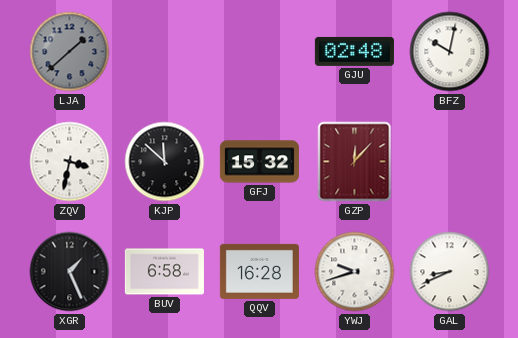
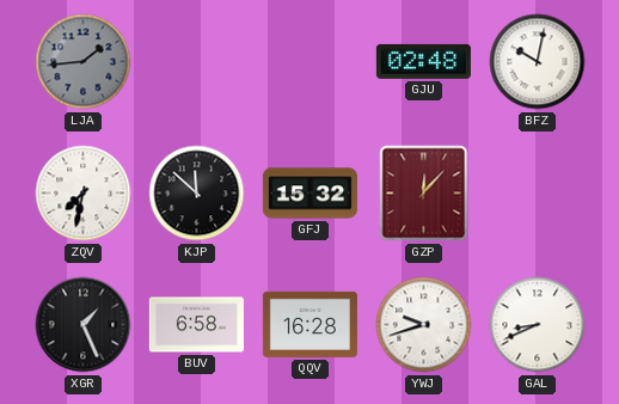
LJA: 1:38 -> 1:44 (84, 62)
ZQV: 3:32 -> 7:32 (84, 194)
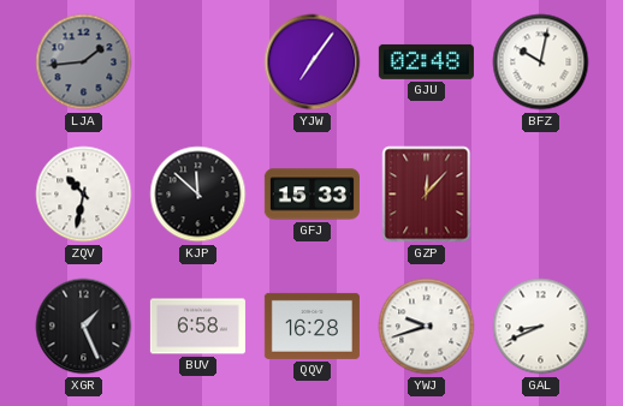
YJW: none -> 7:06 (313, 62)
ZQV: 7:32 -> 10:32 (84, 195)
GFJ: 15:32 -> 15:33 (311, 195)
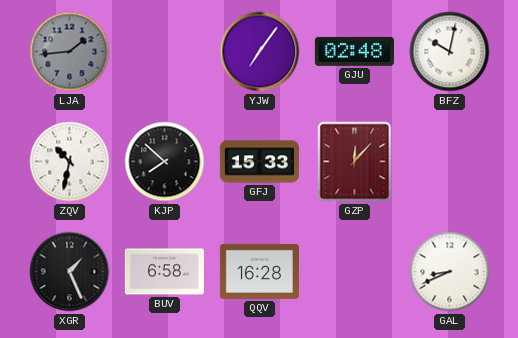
KJP: 11:52 -> 7:52 (165, 162)
YWJ: 9:42 -> none (427, 327)
